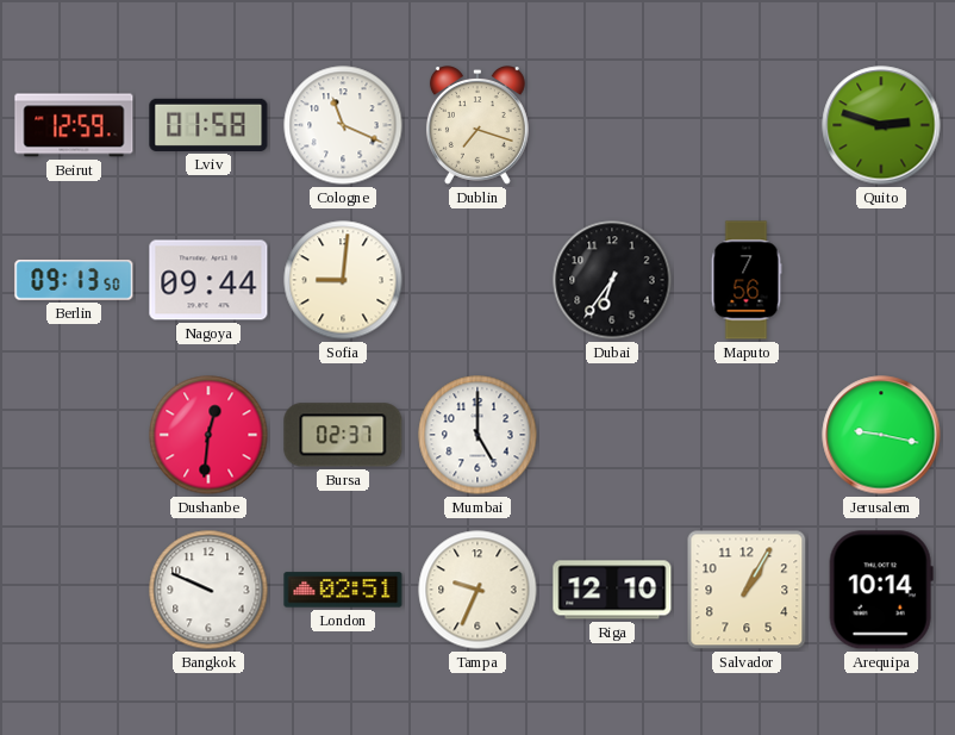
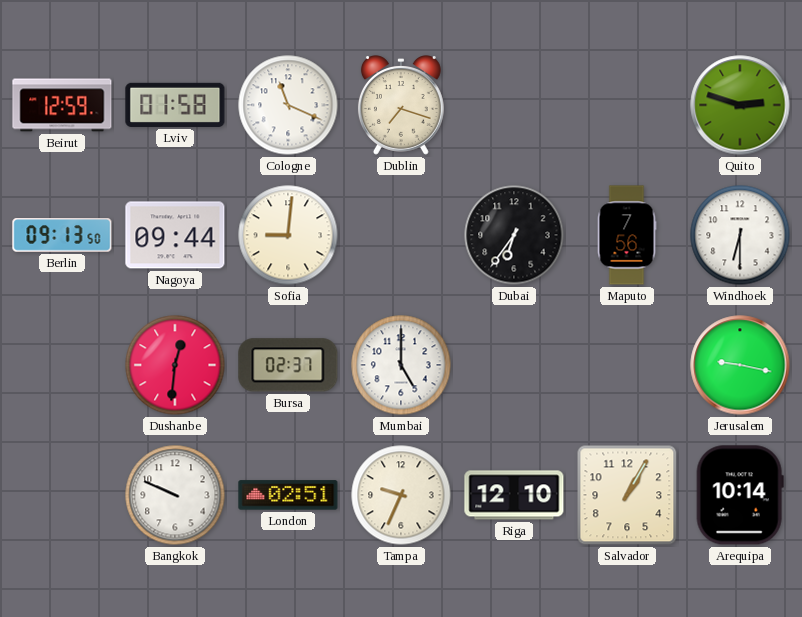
Windhoek: none -> 6:30 (740, 235)
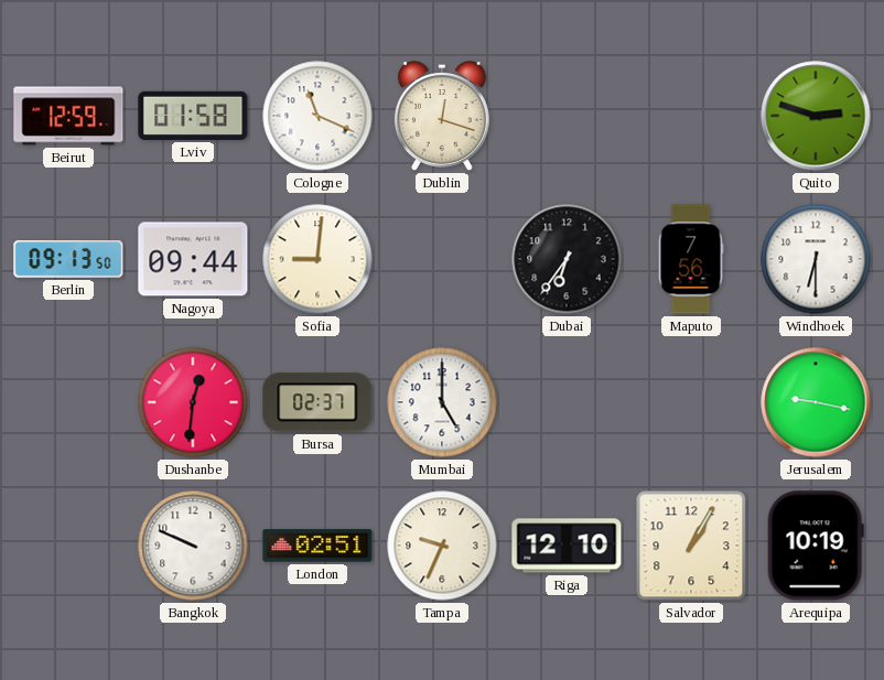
Dublin: 7:18 -> 12:18 (442, 116)
Arequipa: 10:14 -> 10:19 (816, 546)
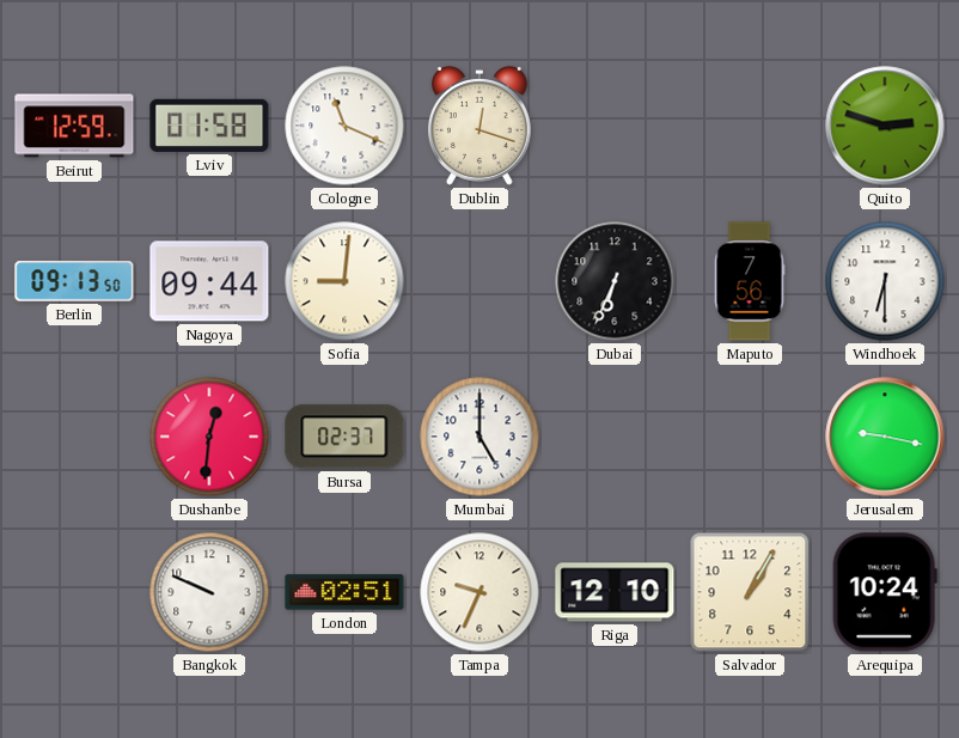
Dubai: 6:36 -> 6:34 (615, 281)
Arequipa: 10:19 -> 10:24 (885, 592)
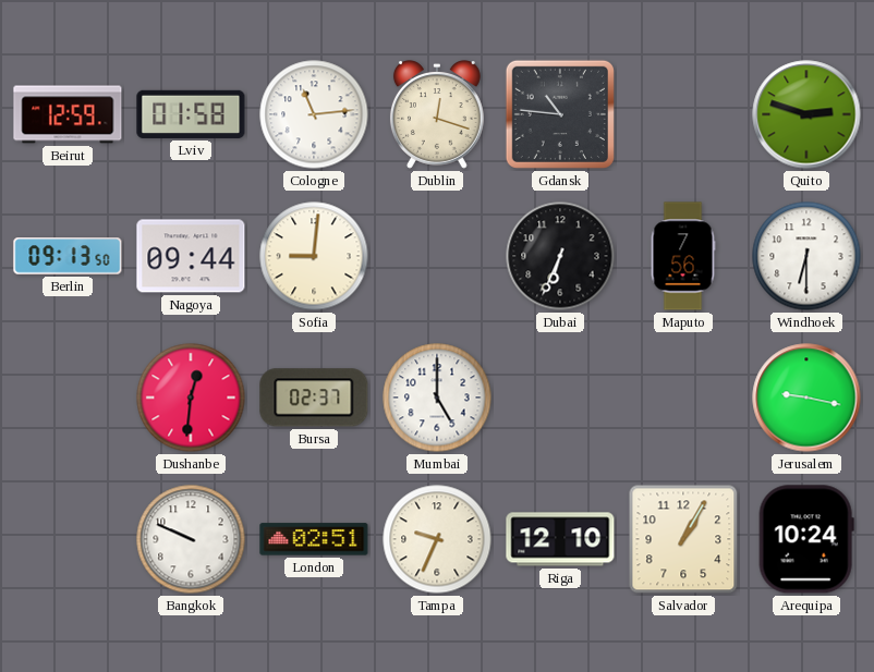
Cologne: 11:19 -> 11:14 (314, 114)
Gdansk: none -> 10:46 (560, 114)
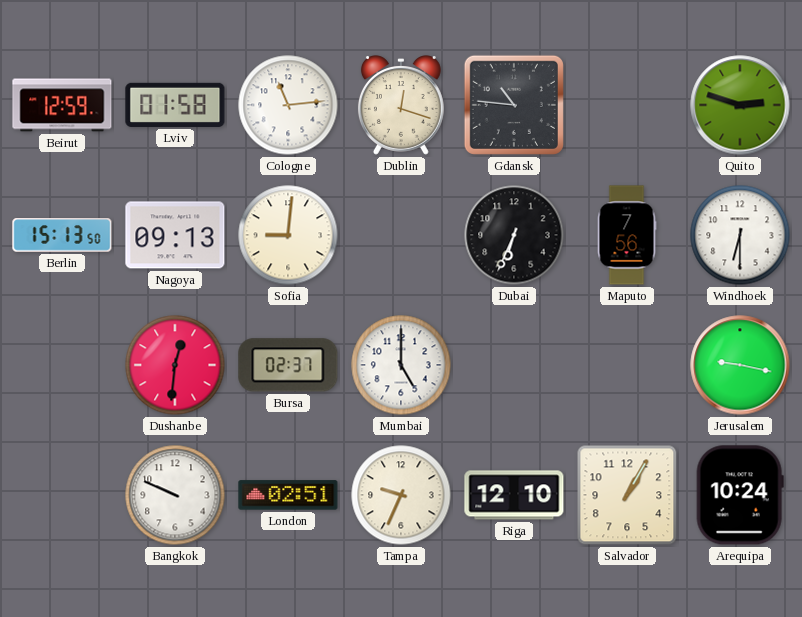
Berlin: 09:13 -> 15:13 (62, 235)
Nagoya: 09:44 -> 09:13 (175, 235)
